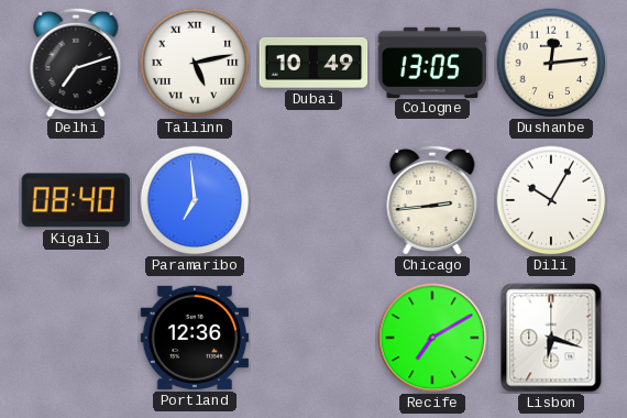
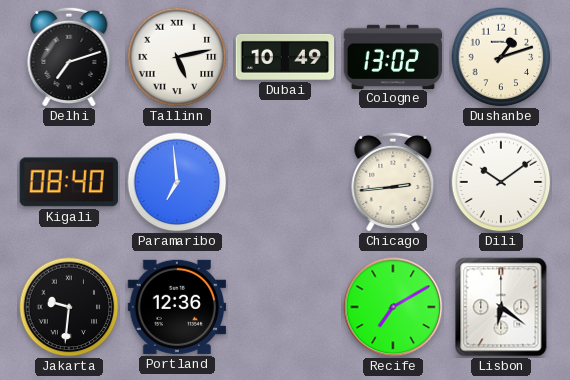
Cologne: 13:05 -> 13:02 (393, 56)
Dushanbe: 12:14 -> 1:12 (501, 57)
Dili: 10:05 -> 10:09 (501, 182)
Jakarta: none -> 9:31 (69, 307)
Lisbon: 6:18 -> 6:21 (501, 307)
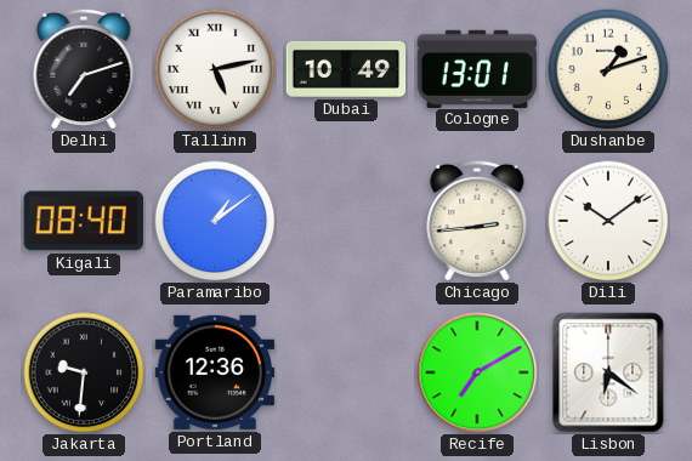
Cologne: 13:02 -> 13:01 (477, 68)
Paramaribo: 6:59 -> 1:09 (215, 221)
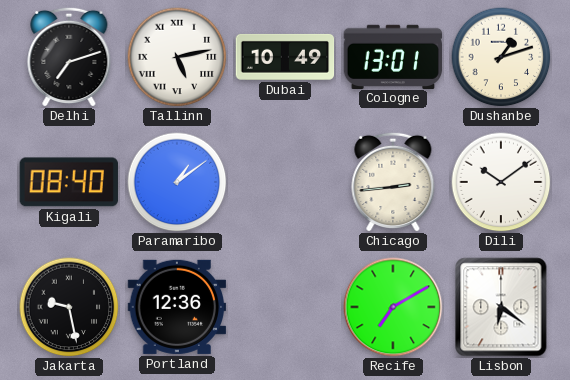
Jakarta: 9:31 -> 9:28 (69, 307)
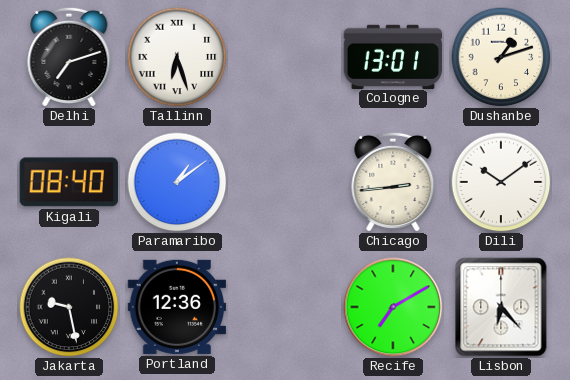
Tallinn: 5:13 -> 6:27 (177, 57)
Dubai: 10:49 -> none (285, 57)
Lisbon: 6:21 -> 6:23 (501, 307)
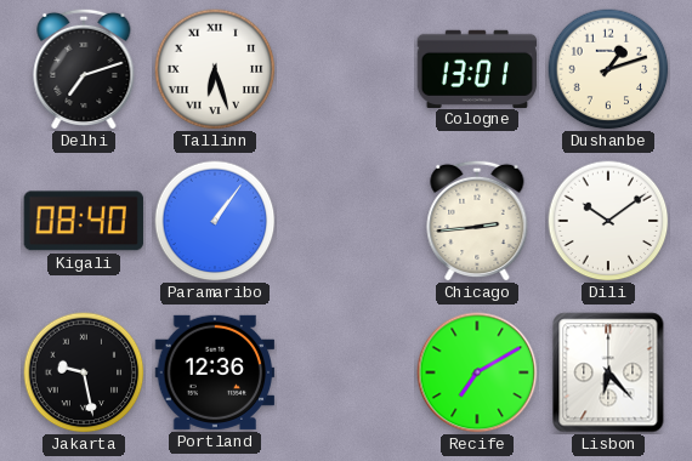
Paramaribo: 1:09 -> 1:06 (215, 221)
